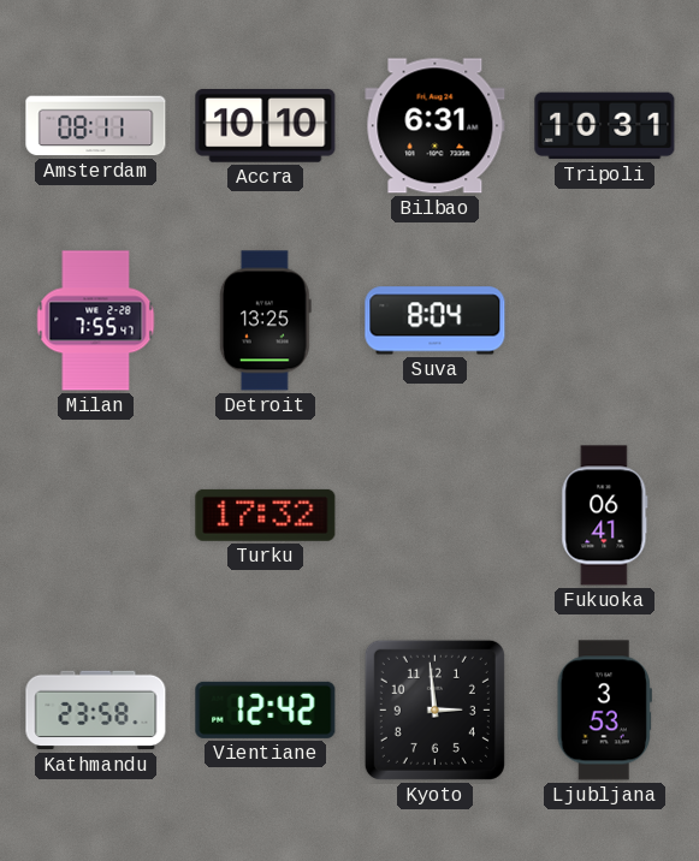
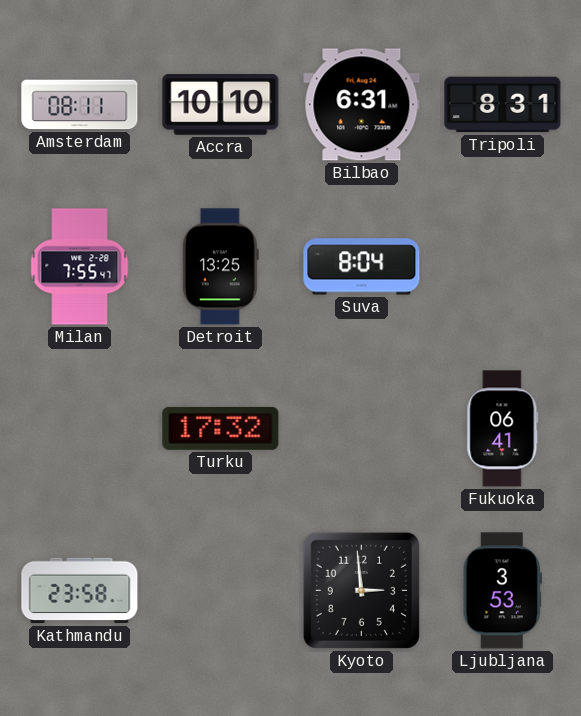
Tripoli: 10:31 -> 8:31 (503, 105)
Vientiane: 12:42 -> none (266, 709)
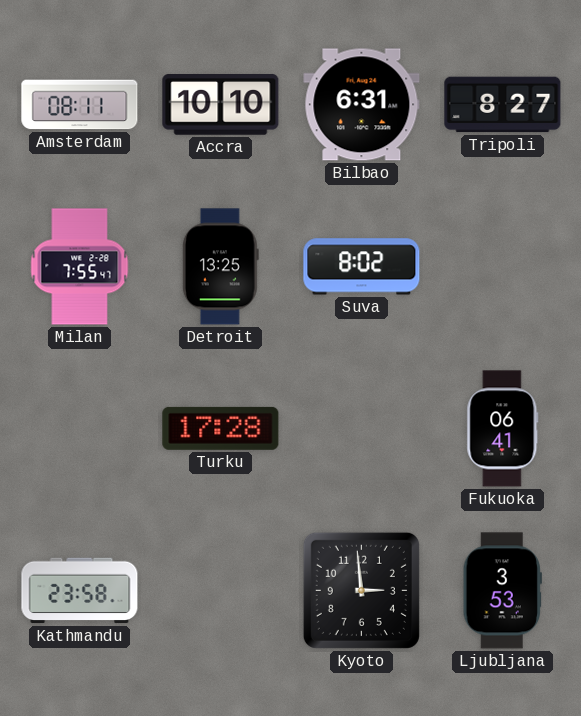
Tripoli: 8:31 -> 8:27 (503, 105)
Suva: 8:04 -> 8:02 (362, 267)
Turku: 17:32 -> 17:28 (221, 428)
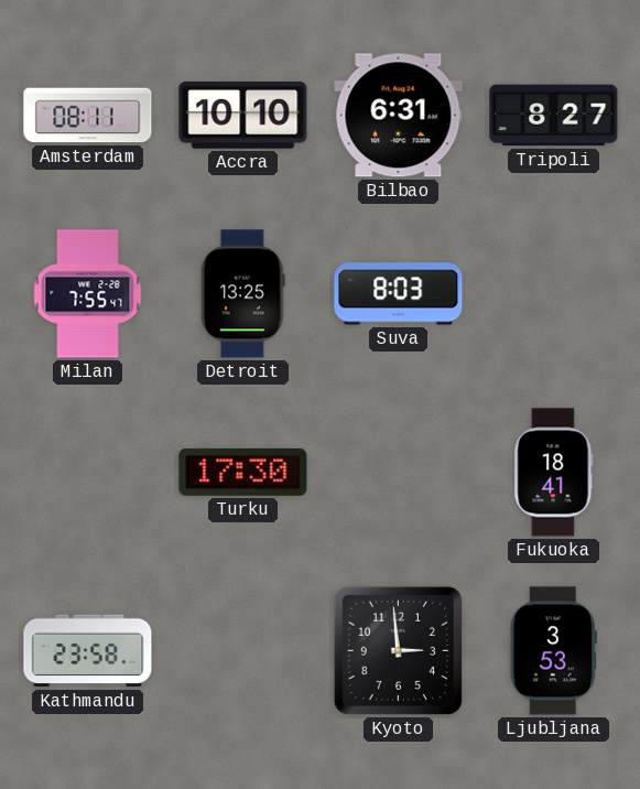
Suva: 8:02 -> 8:03 (399, 294)
Turku: 17:28 -> 17:30 (243, 472)
Fukuoka: 06:41 -> 18:41 (554, 473)
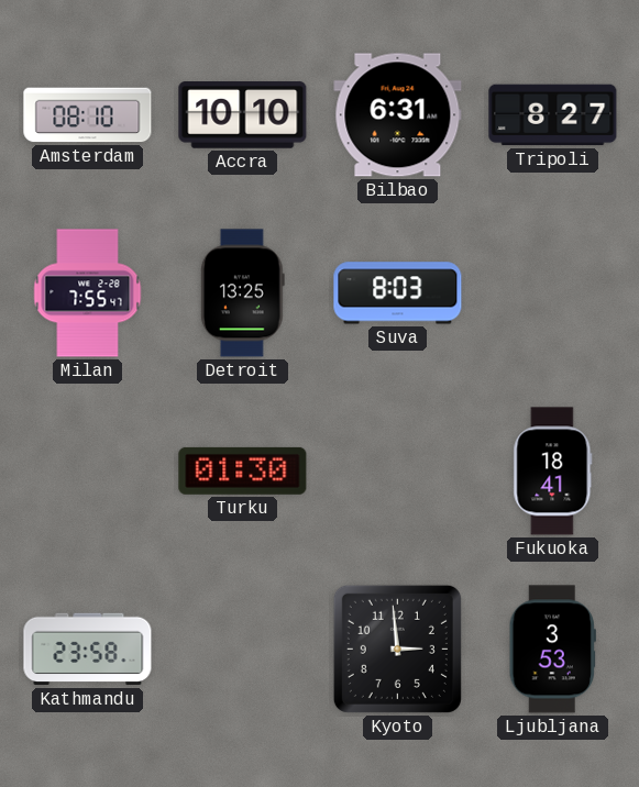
Amsterdam: 08:11 -> 08:10 (88, 115)
Turku: 17:30 -> 01:30 (243, 470)
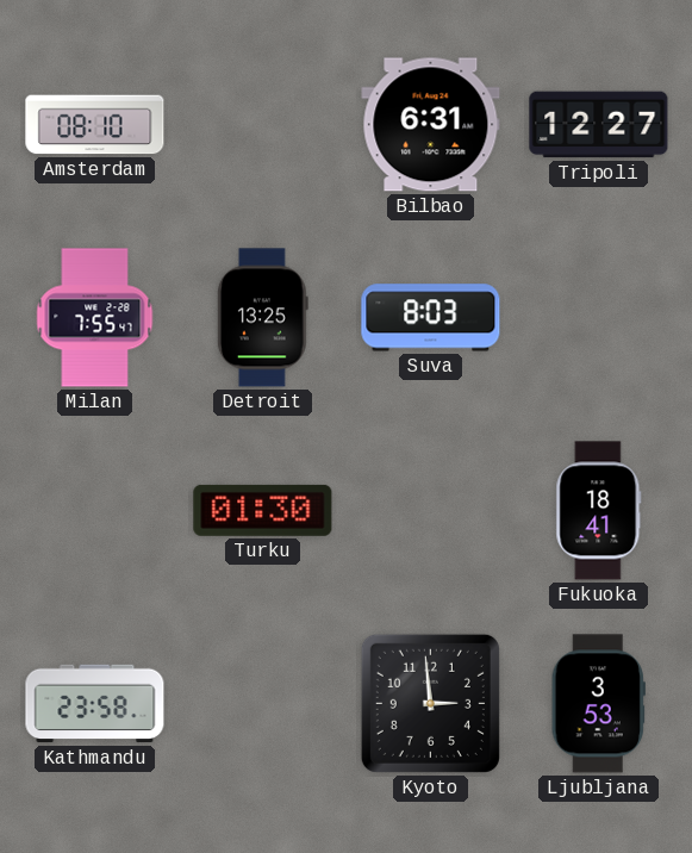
Accra: 10:10 -> none (243, 115)
Tripoli: 8:27 -> 12:27 (599, 125)
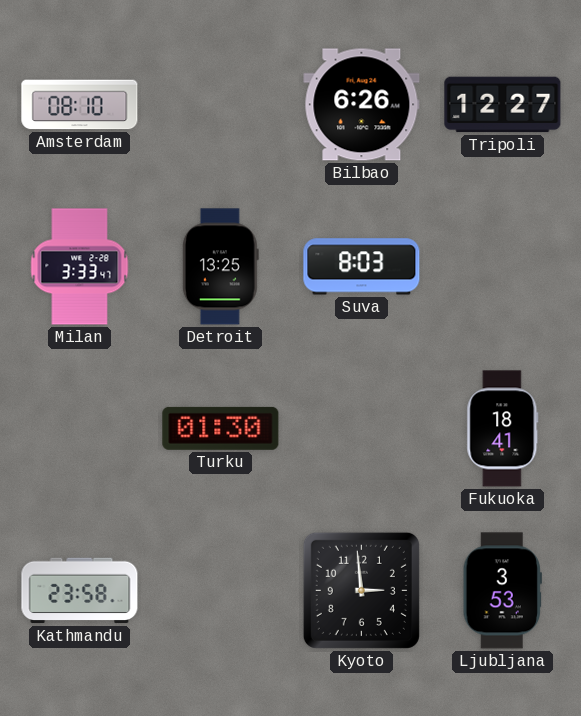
Bilbao: 6:31 -> 6:26 (362, 105)
Milan: 7:55 -> 3:33 (80, 267)
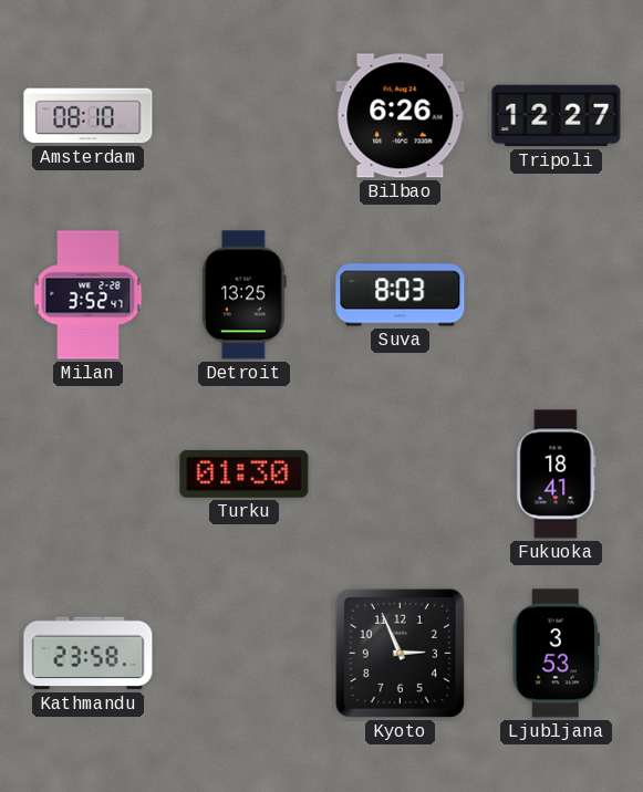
Milan: 3:33 -> 3:52 (89, 295)
Kyoto: 2:59 -> 2:56 (400, 653)
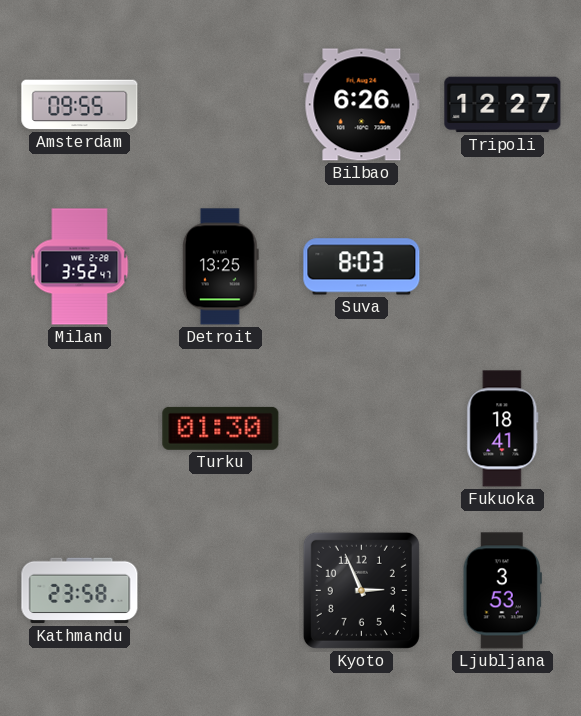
Amsterdam: 08:10 -> 09:55 (80, 105)
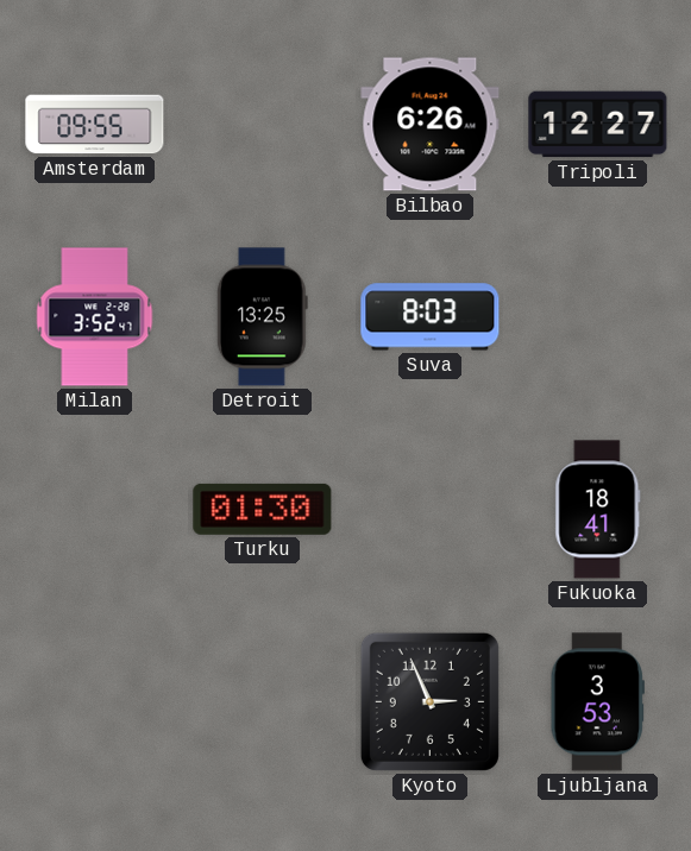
Kathmandu: 23:58 -> none (80, 591)
